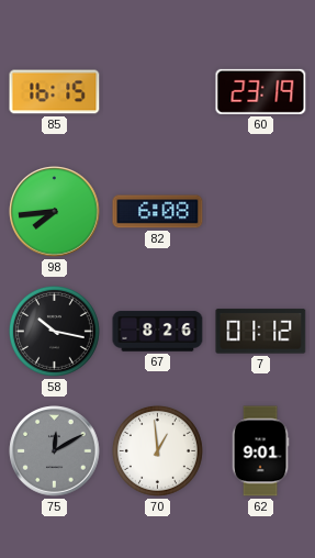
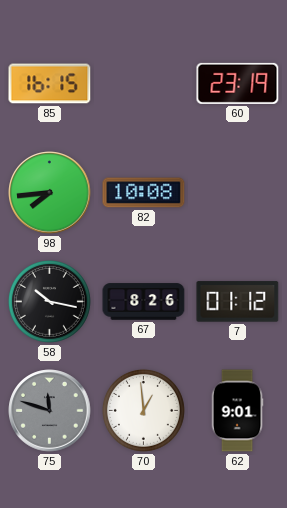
82: 6:08 -> 10:08 (144, 193)
75: 12:10 -> 11:48 (50, 411)
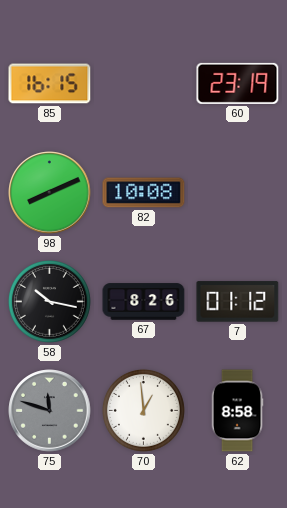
98: 7:44 -> 8:11 (50, 193)
62: 9:01 -> 8:58 (237, 411)
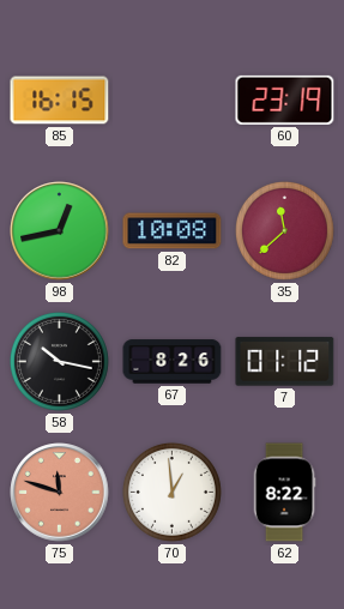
98: 8:11 -> 12:43 (60, 231)
35: none -> 11:38 (284, 230)
75 dial: grey -> salmon (60, 493)
62: 8:58 -> 8:22 (284, 493)
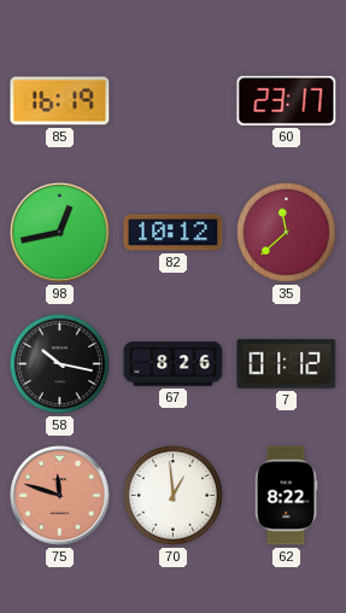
85: 16:15 -> 16:19 (60, 101)
60: 23:19 -> 23:17 (287, 100)
82: 10:08 -> 10:12 (174, 233)
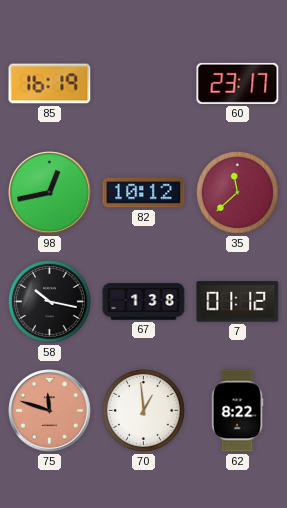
67: 8:26 -> 1:38 (144, 302)
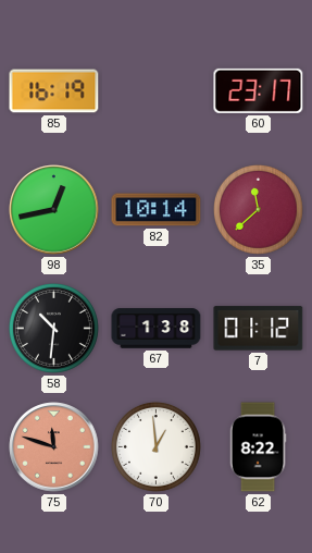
82: 10:12 -> 10:14 (157, 210)
58: 10:17 -> 10:31 (53, 328)
